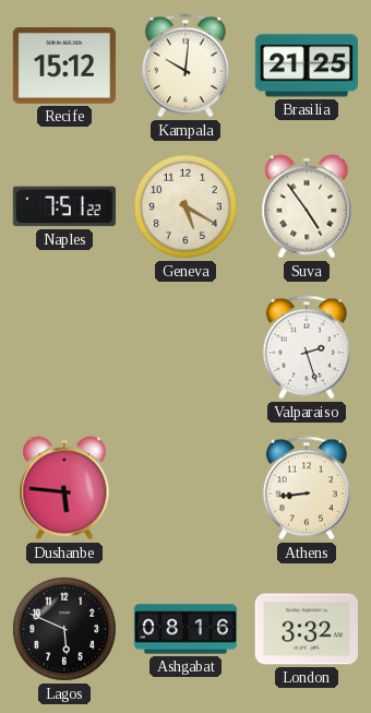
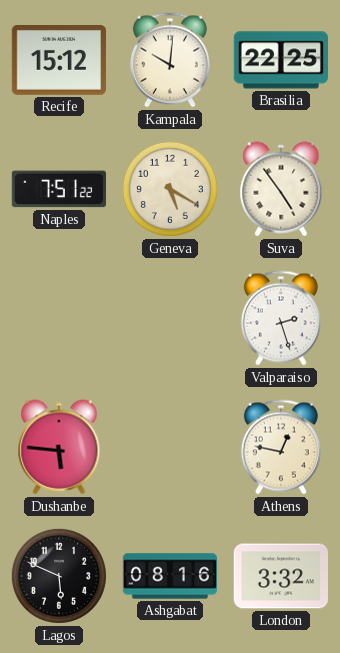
Brasilia: 21:25 -> 22:25 (280, 60)
Athens: 8:44 -> 12:47 (281, 447)
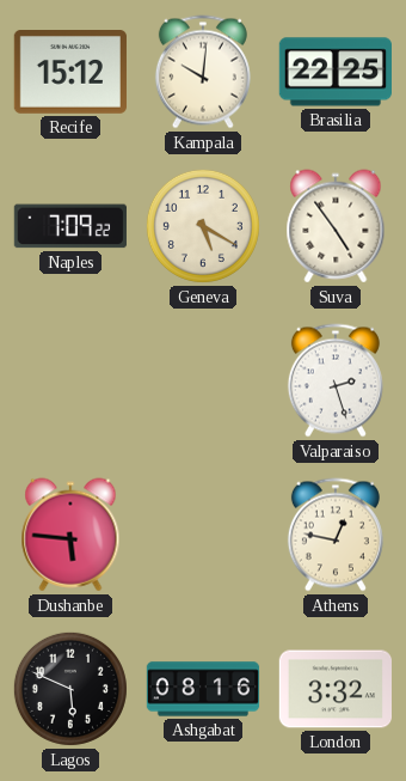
Naples: 7:51 -> 7:09 (70, 226)
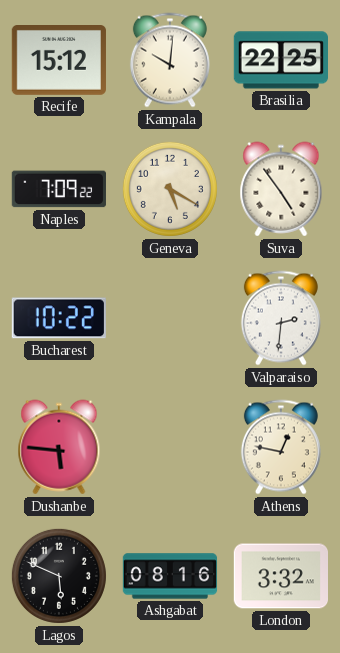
Bucharest: none -> 10:22 (59, 318)
Valparaiso: 2:27 -> 2:31 (281, 318)
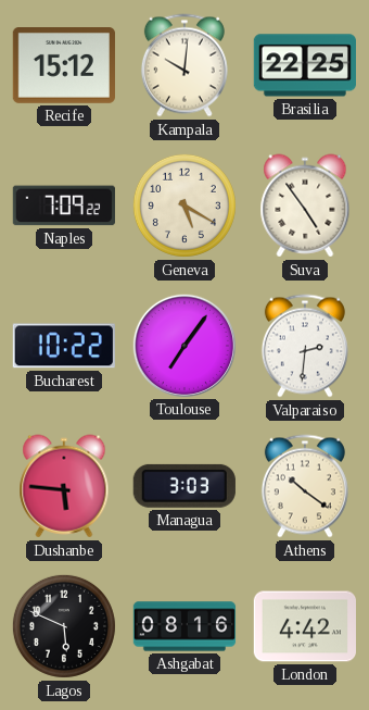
Toulouse: none -> 7:06 (183, 345)
Managua: none -> 3:03 (184, 486)
Athens: 12:47 -> 10:21 (305, 486)
London: 3:32 -> 4:42 (304, 626)
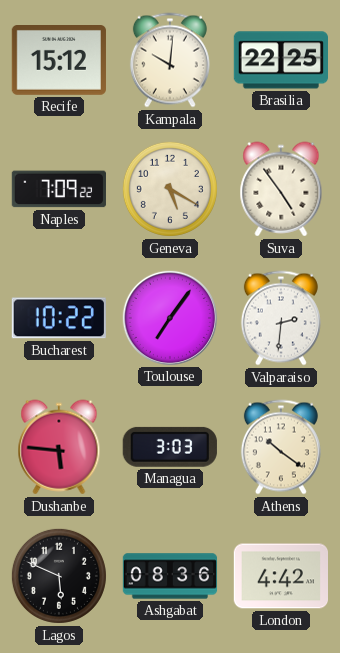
Ashgabat: 08:16 -> 08:36 (170, 576)
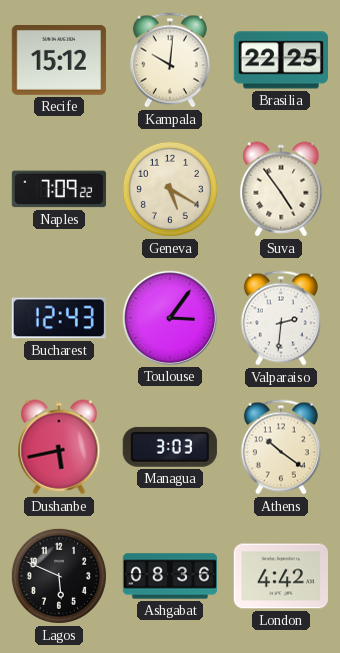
Bucharest: 10:22 -> 12:43 (59, 318)
Toulouse: 7:06 -> 3:06 (169, 317)
Dushanbe: 5:46 -> 5:43 (59, 447)
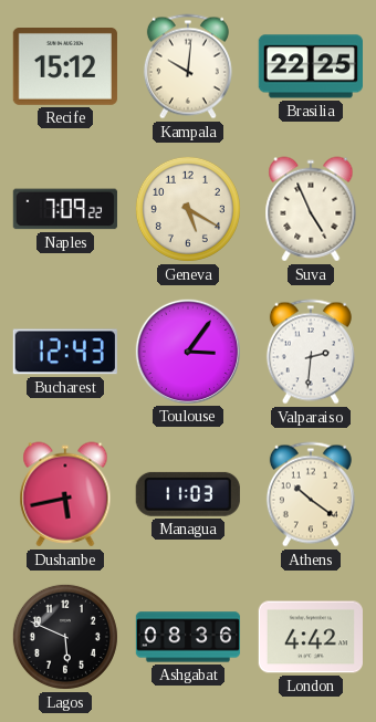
Suva: 4:54 -> 4:56 (311, 209)
Managua: 3:03 -> 11:03 (188, 494)
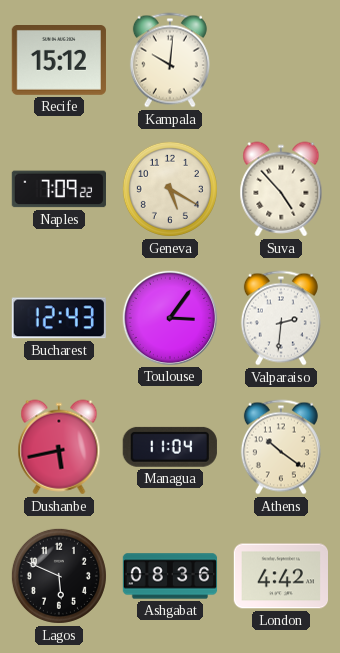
Brasilia: 22:25 -> none (310, 66)
Suva: 4:56 -> 4:53 (281, 189)
Managua: 11:03 -> 11:04 (170, 447)
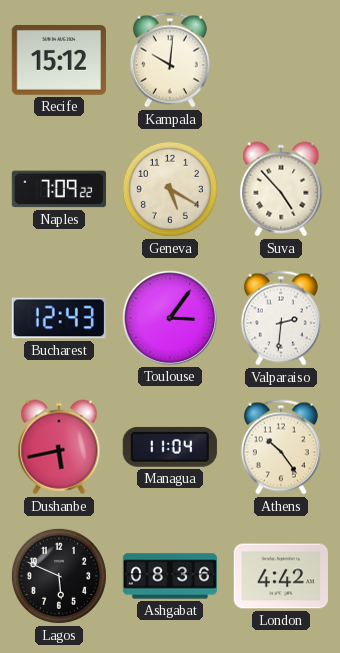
Athens: 10:21 -> 10:24 (281, 447)
